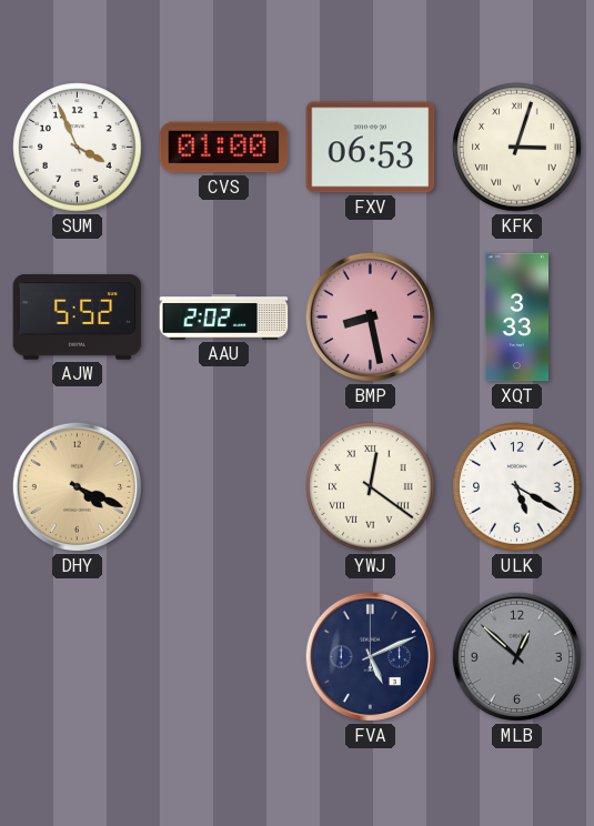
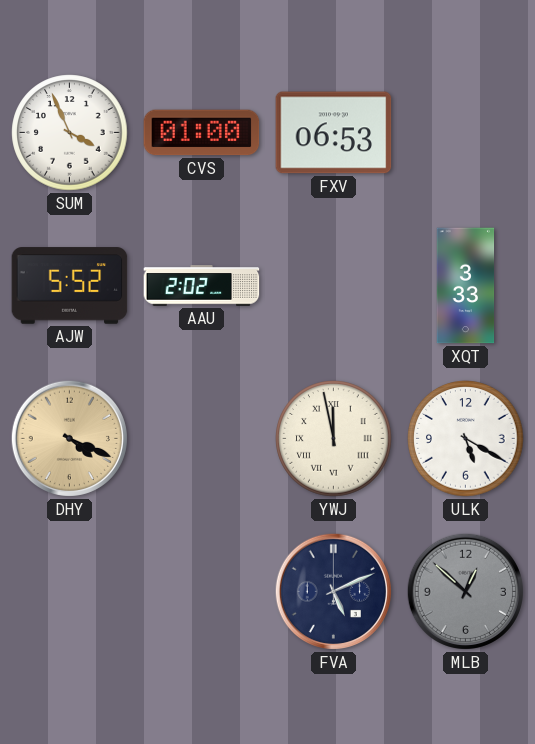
KFK: 3:03 -> none (517, 148)
BMP: 8:28 -> none (370, 316)
YWJ: 12:21 -> 11:58 (334, 439)
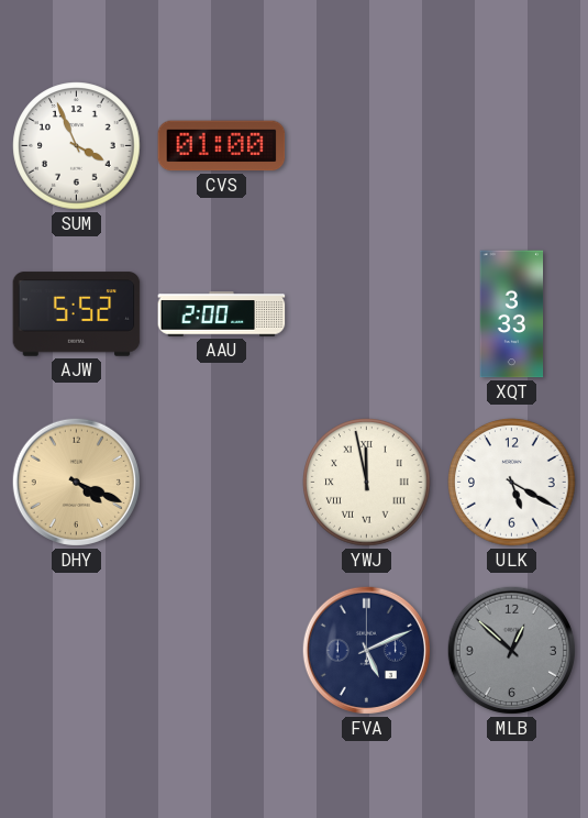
FXV: 06:53 -> none (334, 133)
AAU: 2:02 -> 2:00 (222, 314)
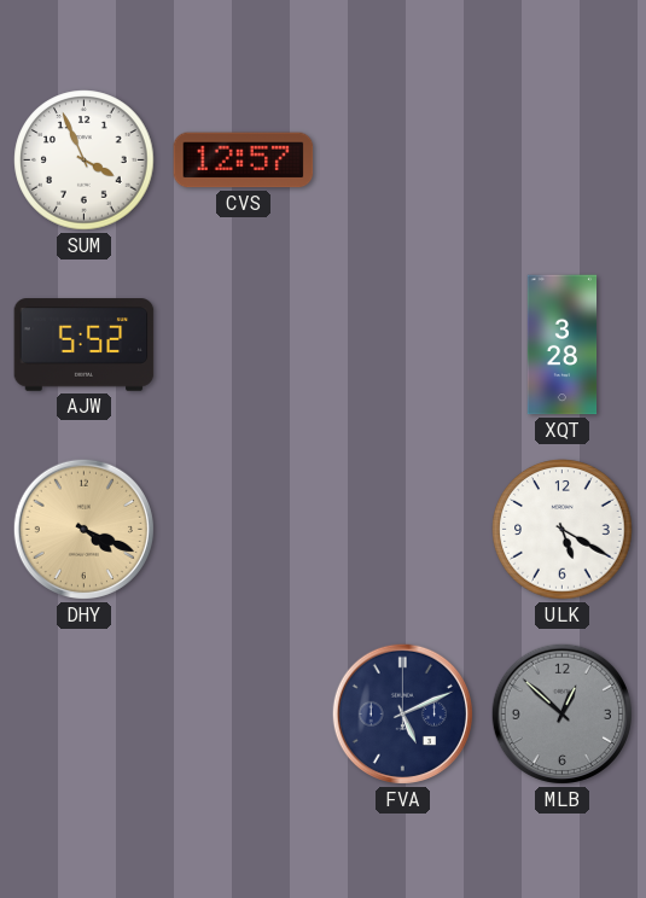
CVS: 01:00 -> 12:57 (244, 161)
AAU: 2:00 -> none (222, 314)
XQT: 3:33 -> 3:28 (563, 345)
YWJ: 11:58 -> none (367, 483)
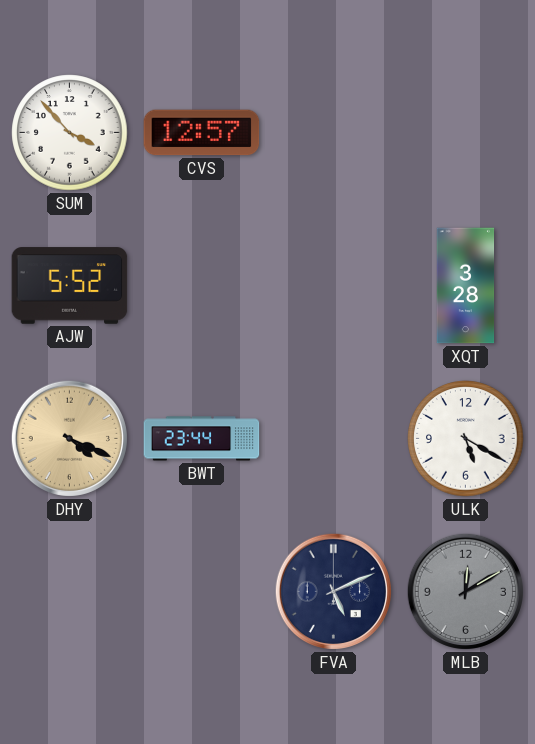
SUM: 3:56 -> 3:53 (70, 133)
BWT: none -> 23:44 (202, 439)
MLB: 12:52 -> 12:10 (465, 591)
